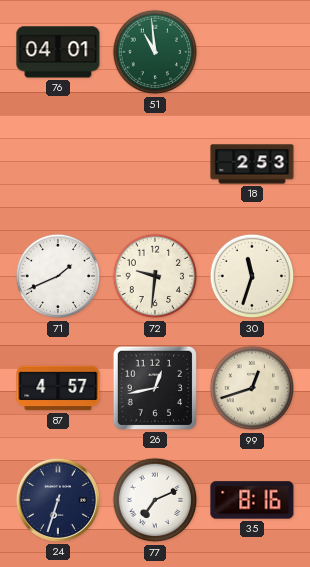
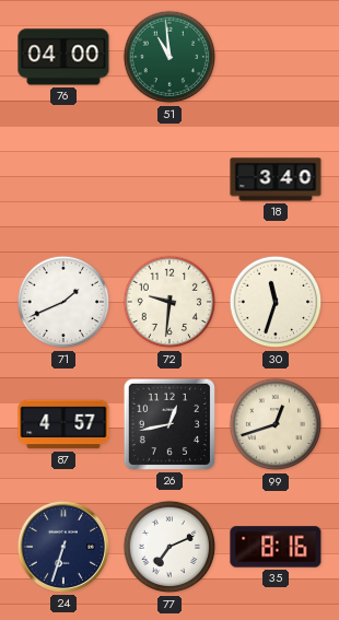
76: 04:01 -> 04:00 (63, 57)
18: 2:53 -> 3:40 (276, 179)
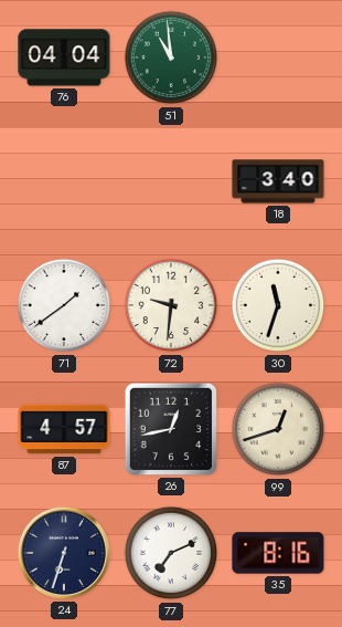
76: 04:00 -> 04:04 (64, 58)
71: 1:41 -> 1:39 (64, 305)
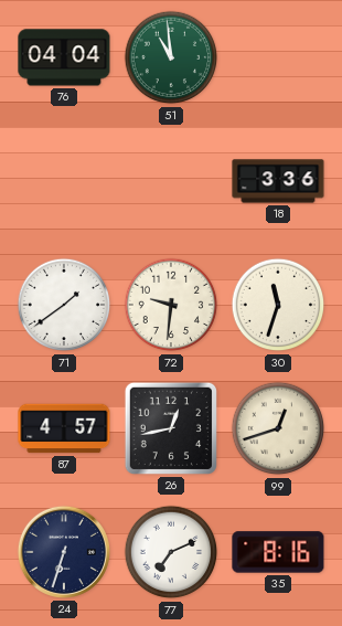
18: 3:40 -> 3:36 (278, 181)
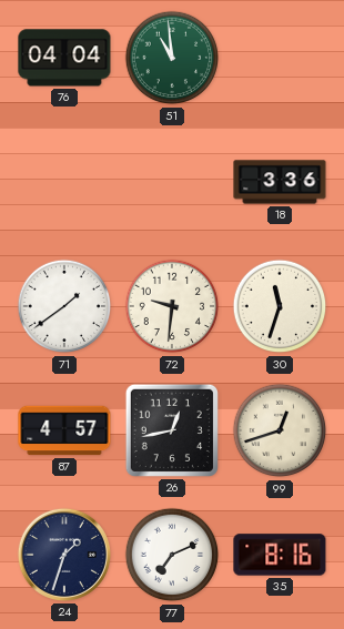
24: 6:33 -> 1:33 (64, 555)
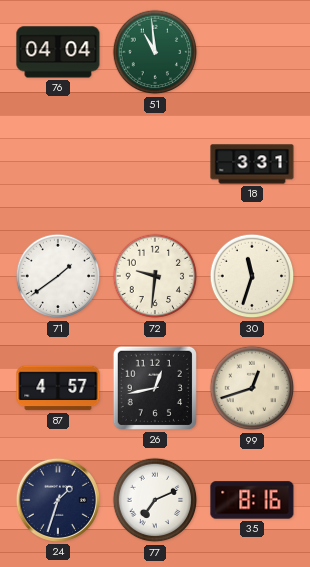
18: 3:36 -> 3:31 (252, 164)
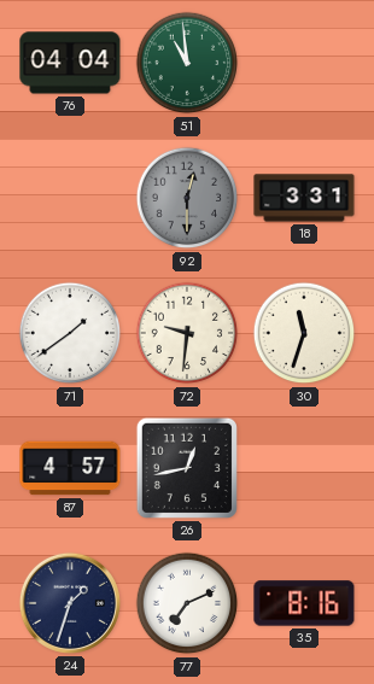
92: none -> 12:30 (187, 198)
99: 12:42 -> none (252, 388)
